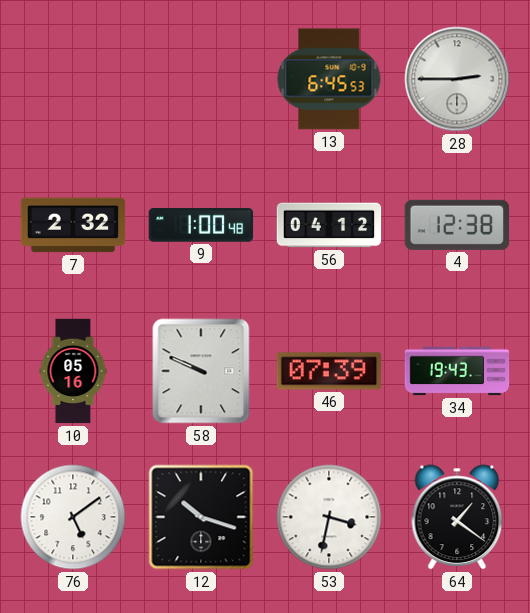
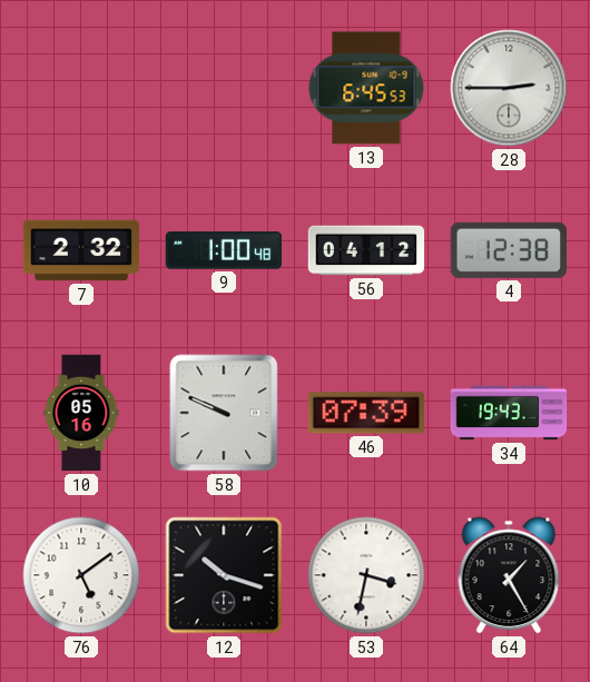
64: 1:21 -> 1:25 (509, 575)
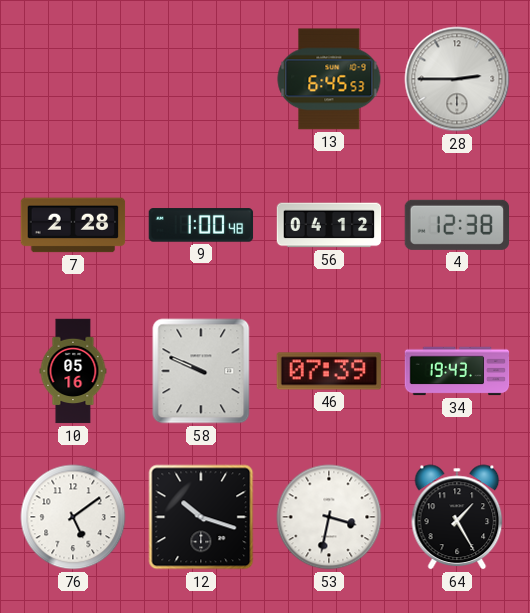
7: 2:32 -> 2:28 (73, 225)
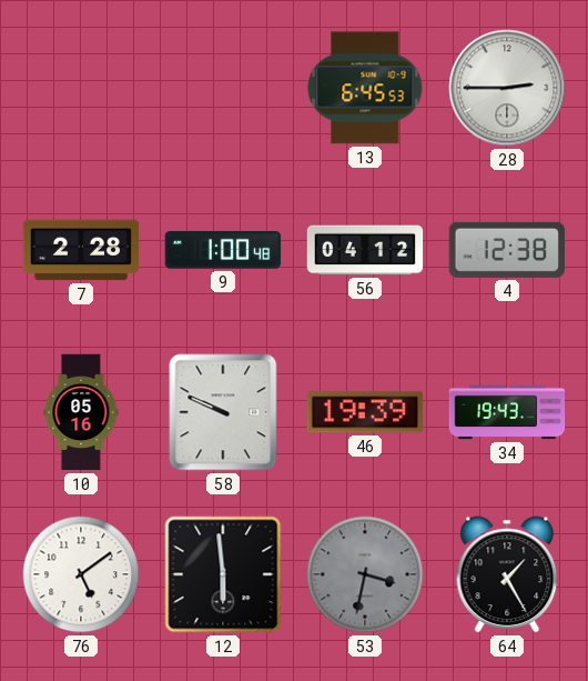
46: 07:39 -> 19:39 (365, 412)
12: 10:18 -> 5:59 (223, 574)
53 dial: white -> grey (365, 574)
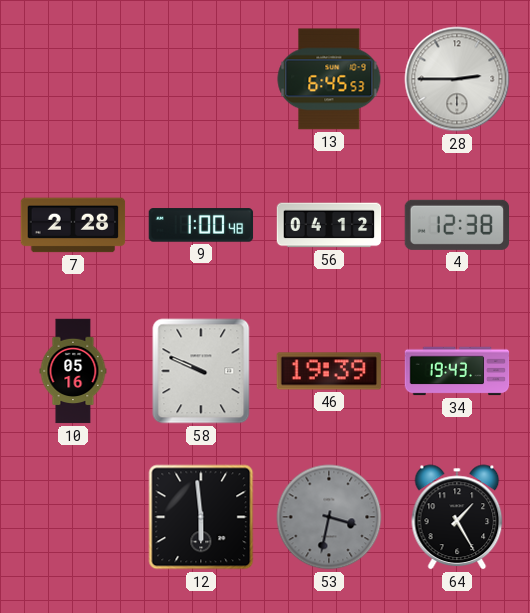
76: 5:09 -> none (81, 574)
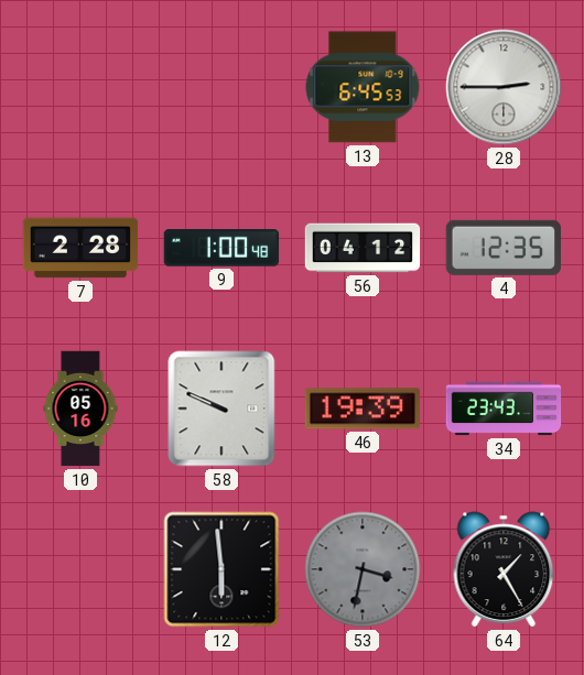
4: 12:38 -> 12:35 (502, 248)
34: 19:43 -> 23:43 (504, 409)
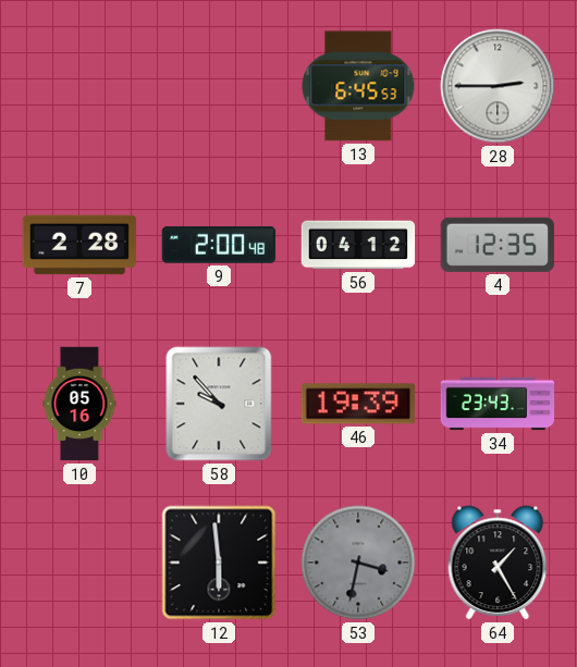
9: 1:00 -> 2:00 (219, 245)
58: 9:49 -> 9:53 (219, 404)
